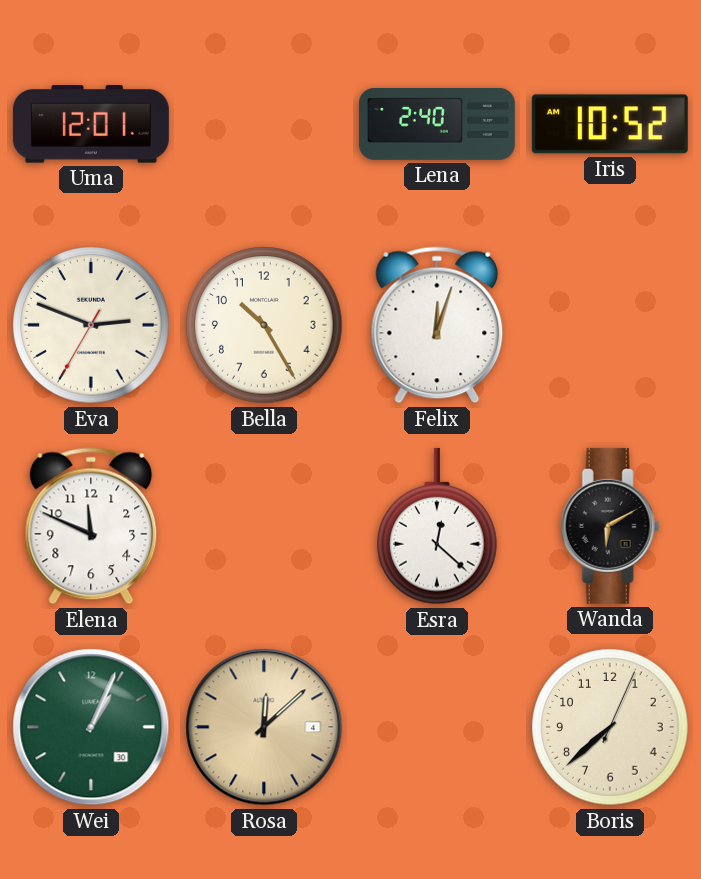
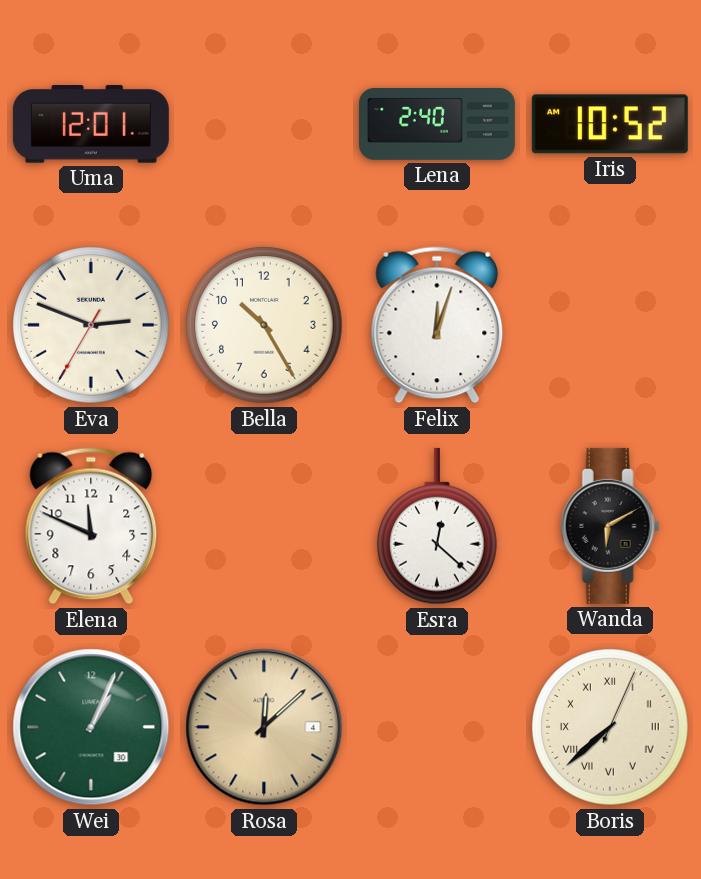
Boris numerals: Arabic -> Roman (610, 727)
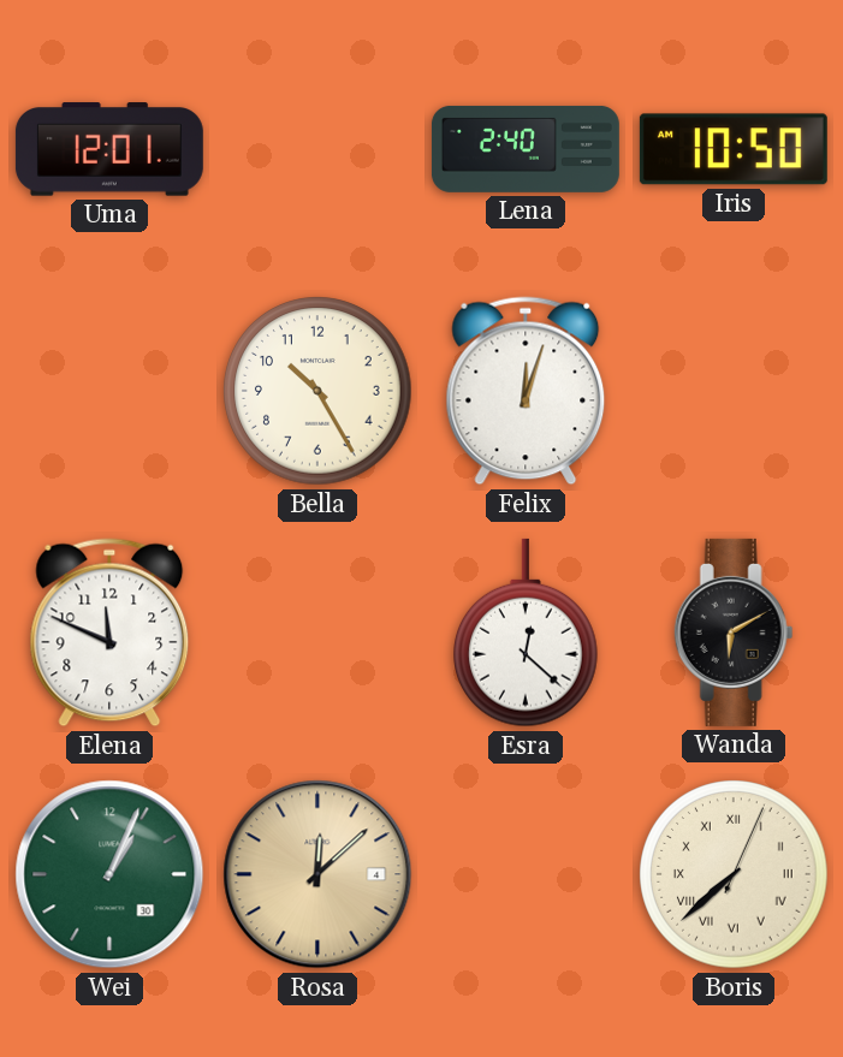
Iris: 10:52 -> 10:50 (734, 149)
Eva: 2:48 -> none (91, 325)
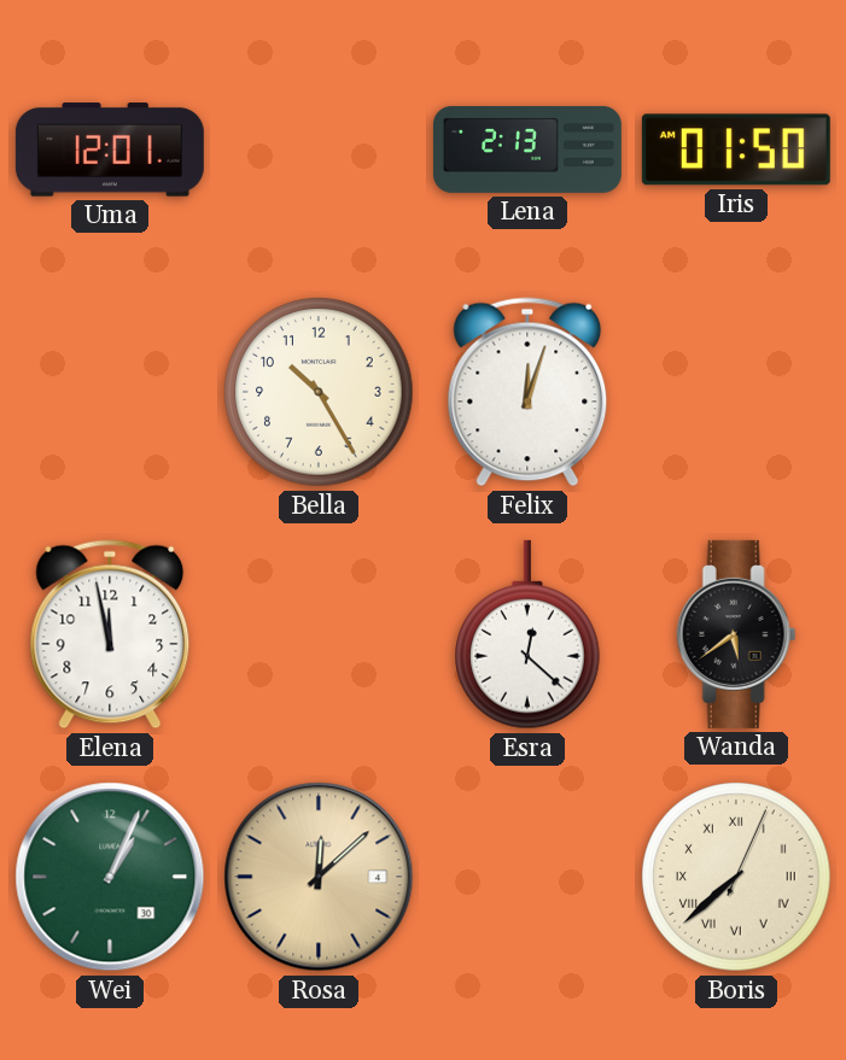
Lena: 2:40 -> 2:13 (527, 150)
Iris: 10:50 -> 01:50 (736, 150)
Elena: 11:49 -> 11:58 (110, 634)
Wanda: 6:10 -> 5:39 (736, 634)
